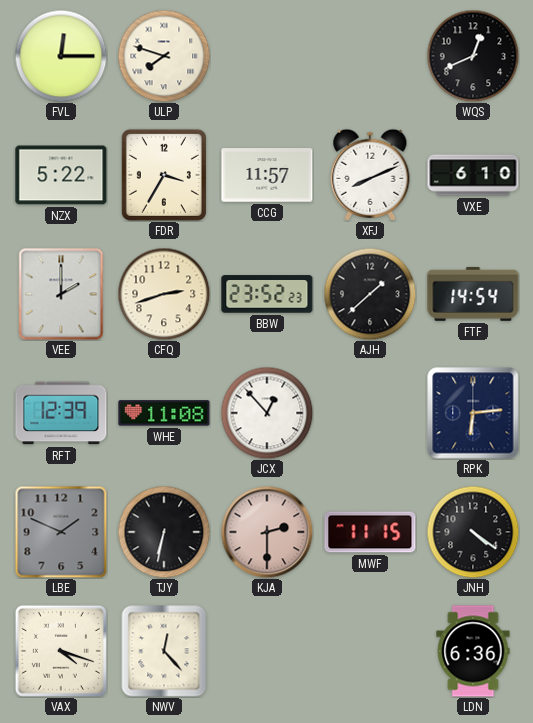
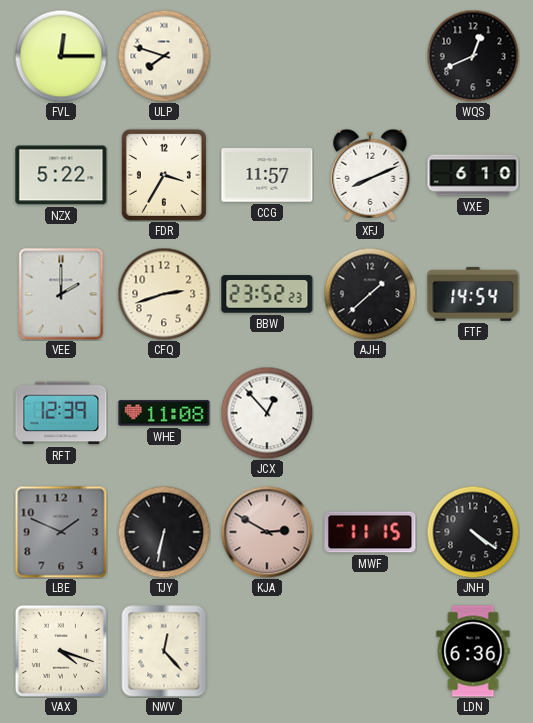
RPK: 6:14 -> none (473, 413)
KJA: 2:30 -> 2:50 (267, 532)
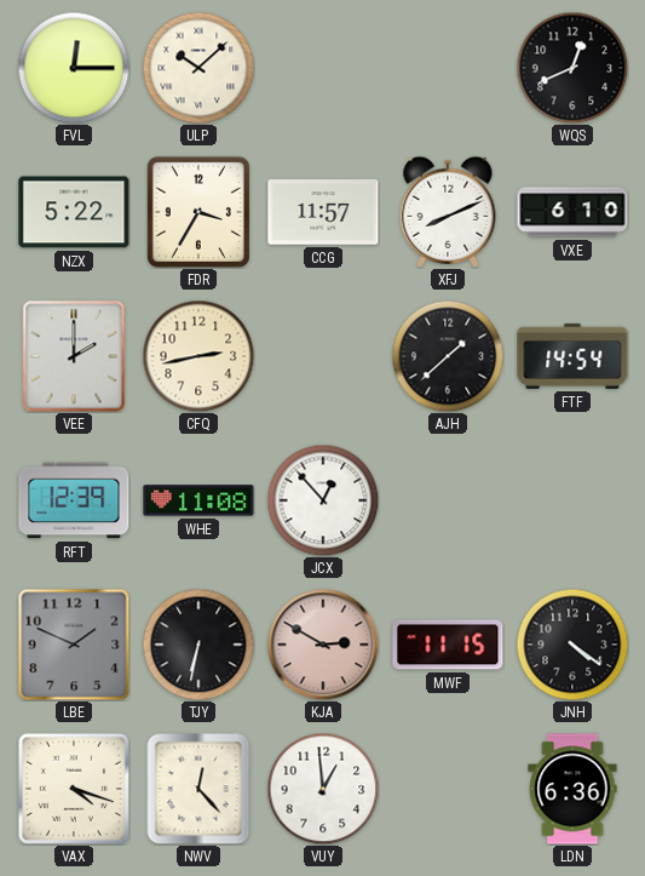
ULP: 7:48 -> 10:08 (198, 68)
CFQ: 2:42 -> 2:43 (198, 356)
BBW: 23:52 -> none (267, 294)
VUY: none -> 12:59 (323, 789)
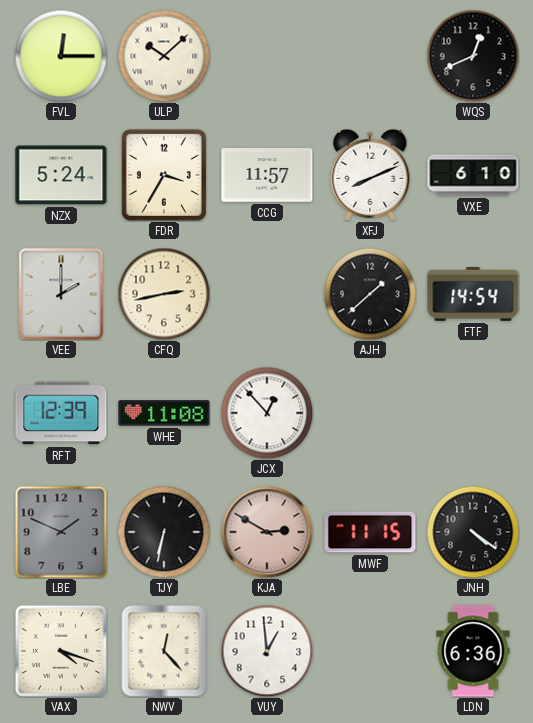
NZX: 5:22 -> 5:24 (61, 175)
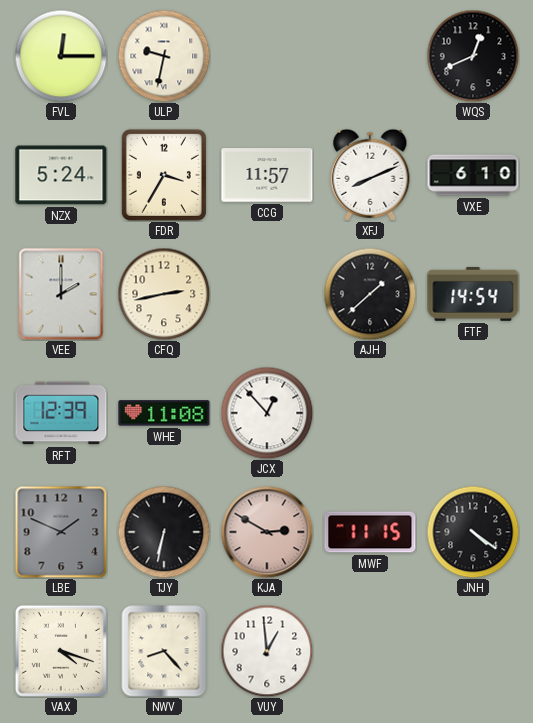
ULP: 10:08 -> 9:32 (164, 56)
NWV: 12:23 -> 8:23 (164, 651)
LDN: 6:36 -> none (473, 651)
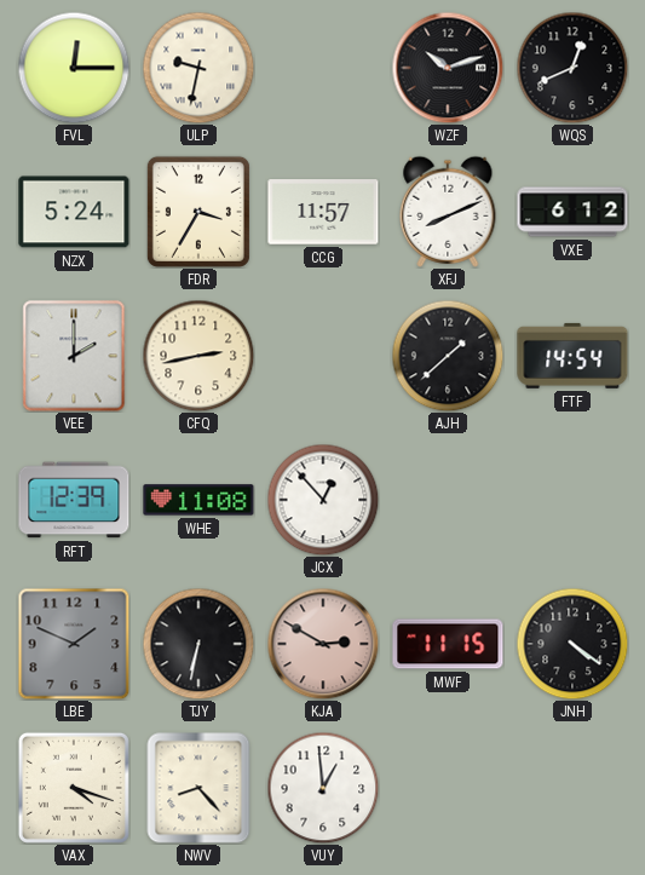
WZF: none -> 10:12 (448, 68)
VXE: 6:10 -> 6:12 (572, 212)
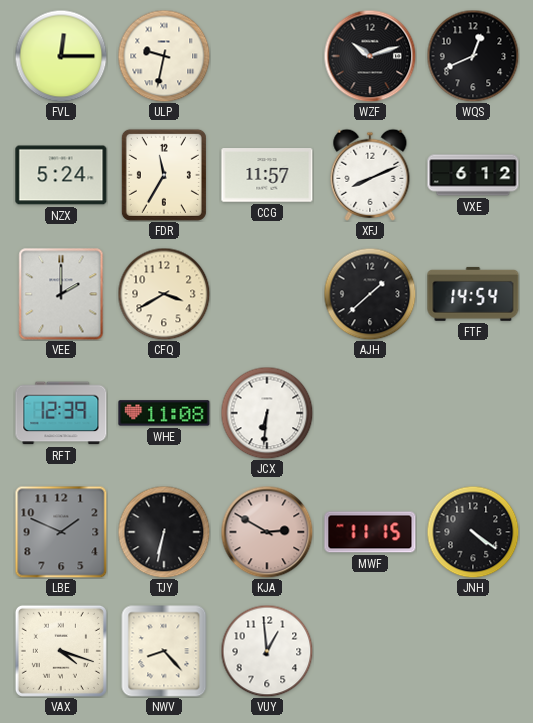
FDR: 3:35 -> 11:35 (164, 175)
CFQ: 2:43 -> 3:40 (164, 294)
JCX: 12:53 -> 6:31 (267, 413)
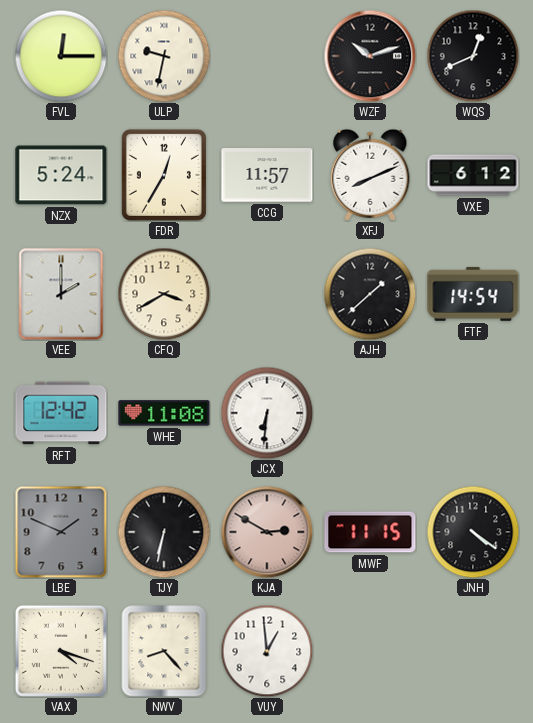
FDR: 11:35 -> 12:35 (164, 175)
RFT: 12:39 -> 12:42 (61, 413)
